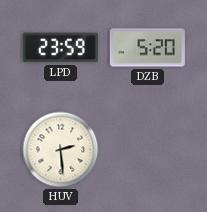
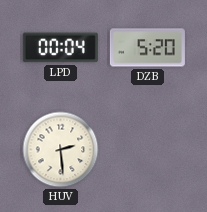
LPD: 23:59 -> 00:04 (60, 48)
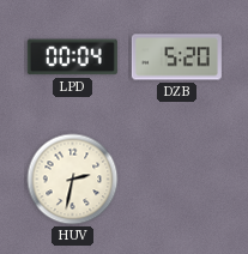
HUV: 2:29 -> 2:32 (73, 180)
